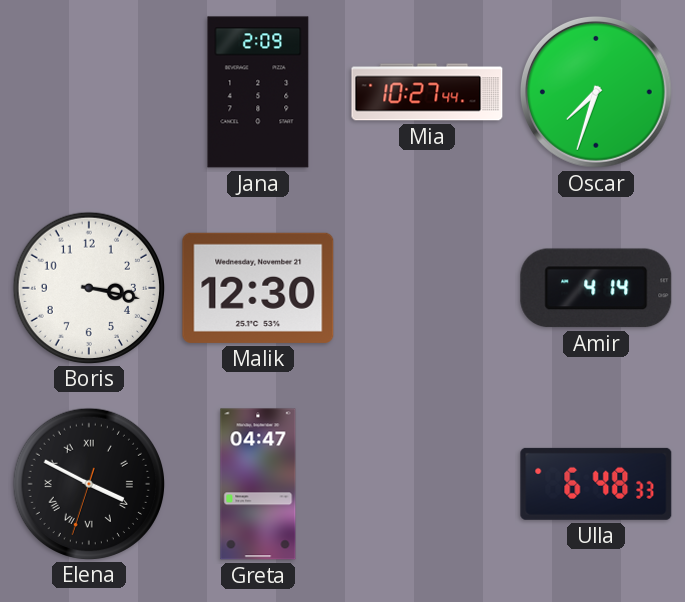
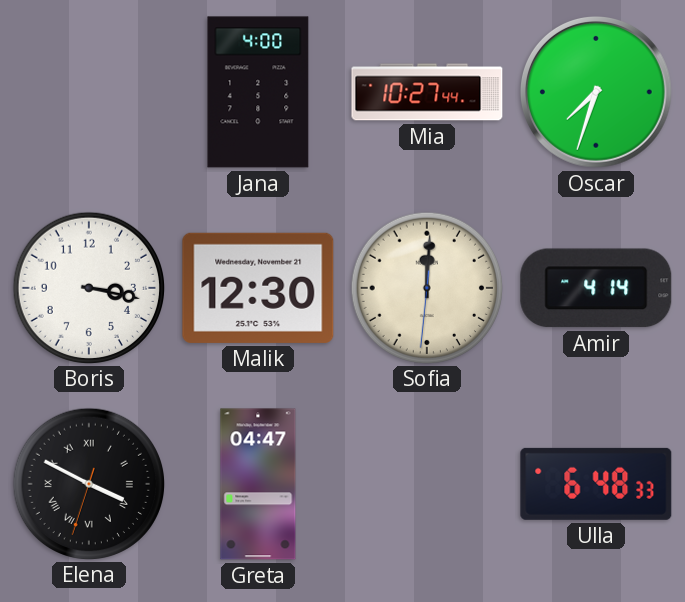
Jana: 2:09 -> 4:00 (258, 92)
Sofia: none -> 12:00 (426, 287)
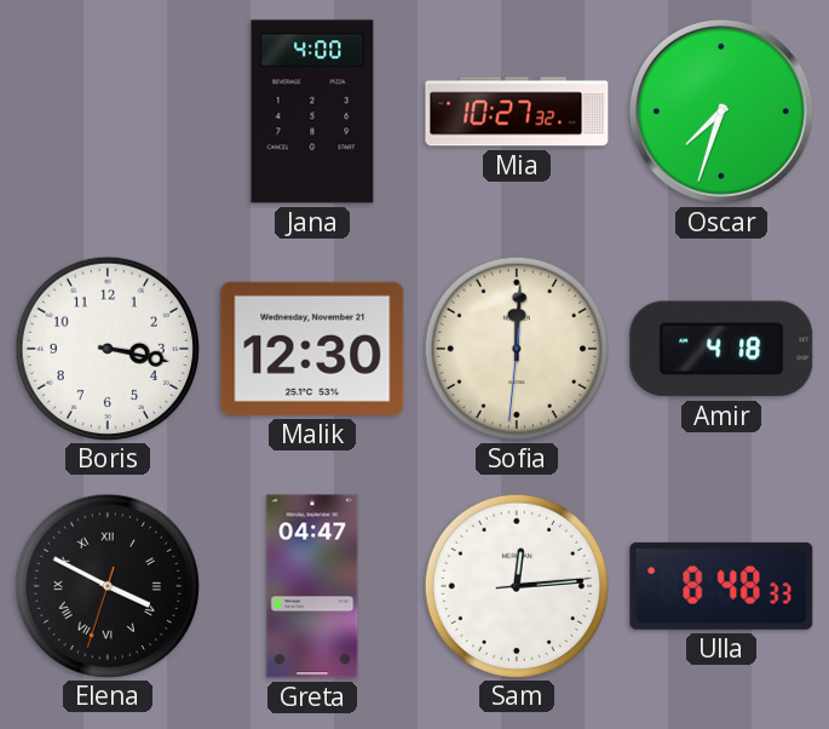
Mia: 10:27:44 -> 10:27:32 (517, 111)
Amir: 4:14 -> 4:18 (721, 349)
Sam: none -> 12:14 (516, 585)
Ulla: 6:48 -> 8:48 (721, 586)
